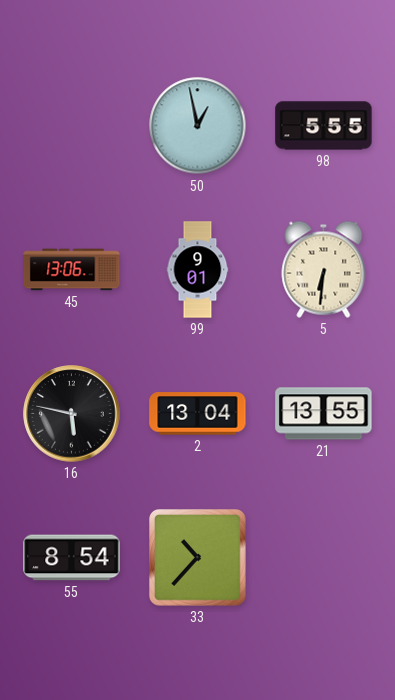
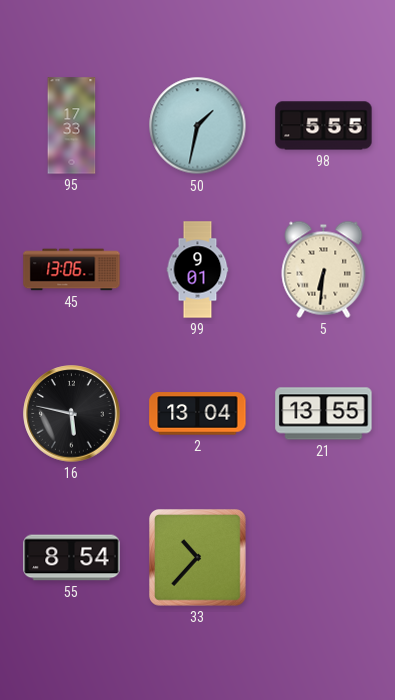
95: none -> 17:33 (72, 126)
50: 12:58 -> 1:32 (198, 126)
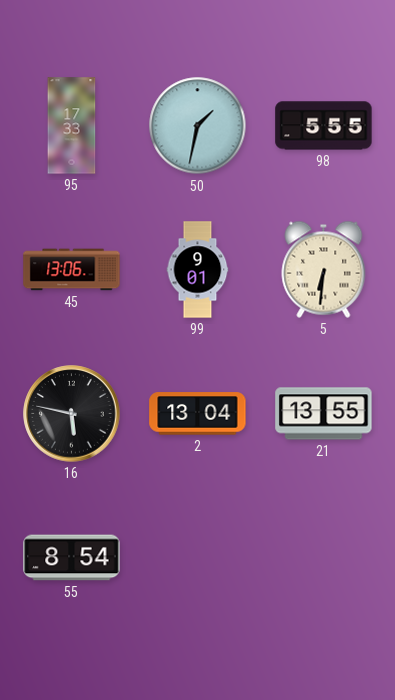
33: 10:37 -> none (198, 558)
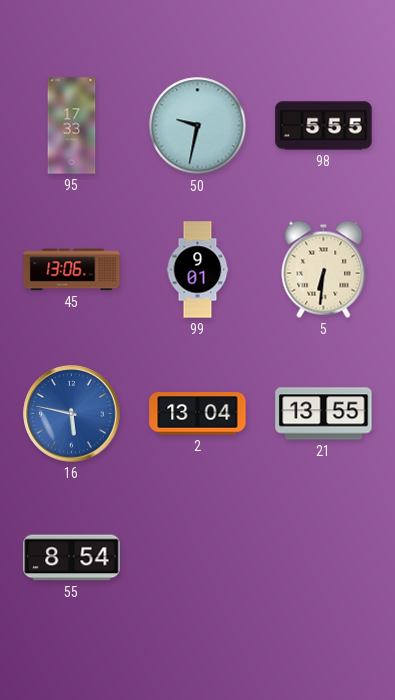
50: 1:32 -> 9:32 (198, 126)
16 dial: black -> blue (72, 414)
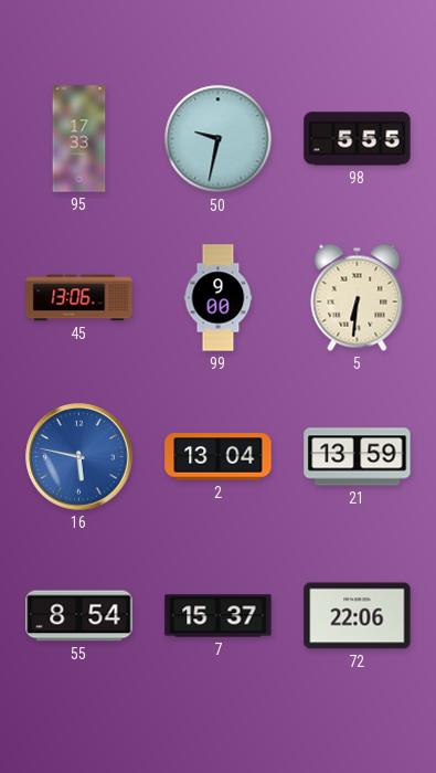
99: 9:01 -> 9:00 (219, 298)
21: 13:55 -> 13:59 (358, 457)
7: none -> 15:37 (219, 616)
72: none -> 22:06 (358, 616)
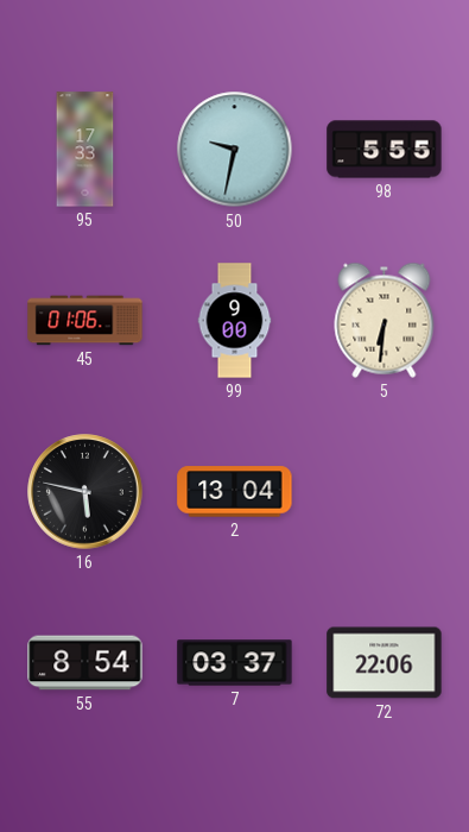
45: 13:06 -> 01:06 (85, 321)
16 dial: blue -> black (85, 492)
21: 13:59 -> none (358, 457)
7: 15:37 -> 03:37 (235, 663)
